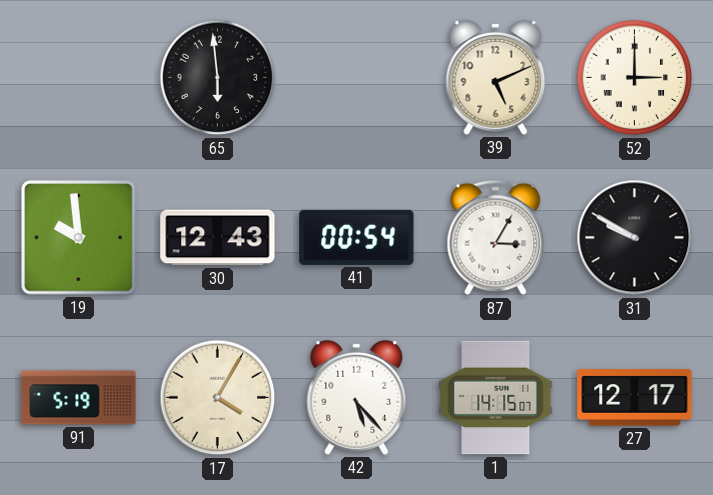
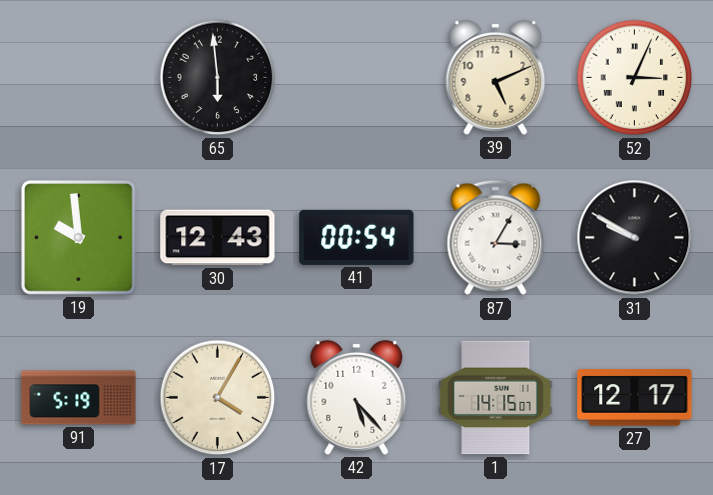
52: 3:00 -> 3:04 (635, 78)
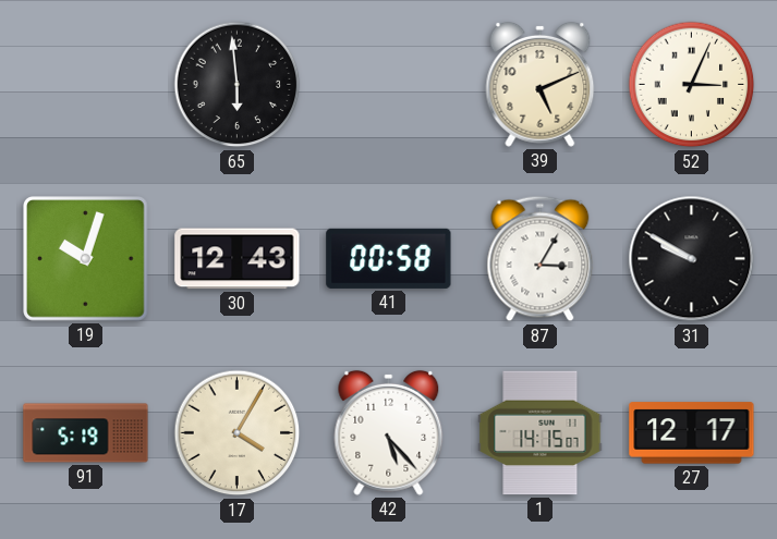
19: 9:59 -> 10:03 (86, 259)
41: 00:54 -> 00:58 (389, 258)
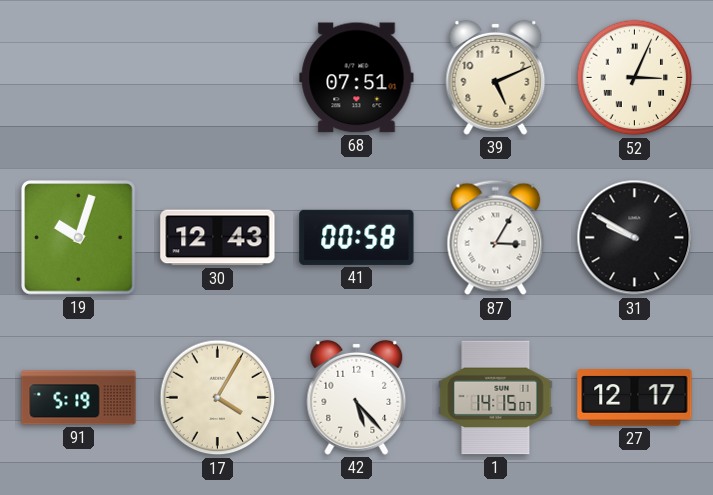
65: 5:59 -> none (238, 85)
68: none -> 07:51 (357, 78)
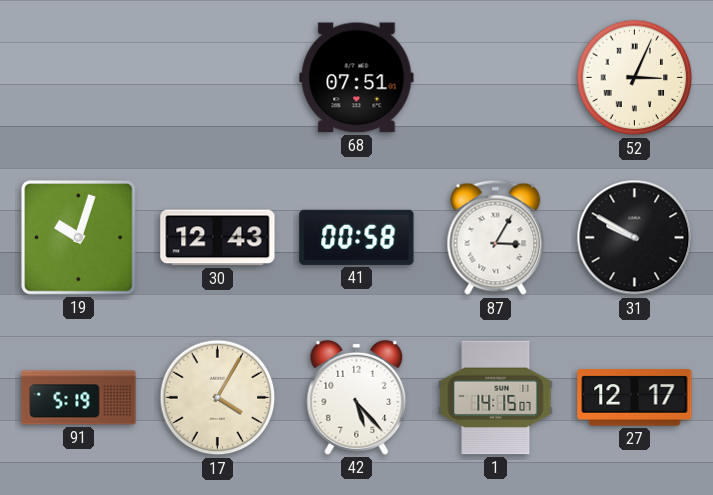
39: 5:11 -> none (496, 77)
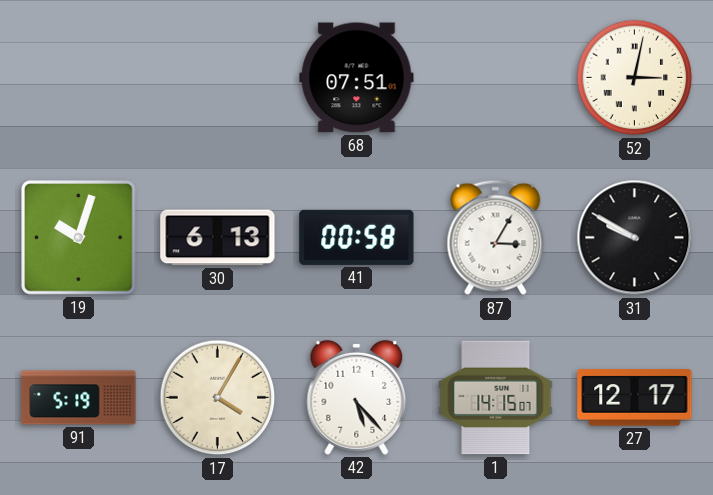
52: 3:04 -> 3:02 (635, 78)
30: 12:43 -> 6:13 (218, 238)
